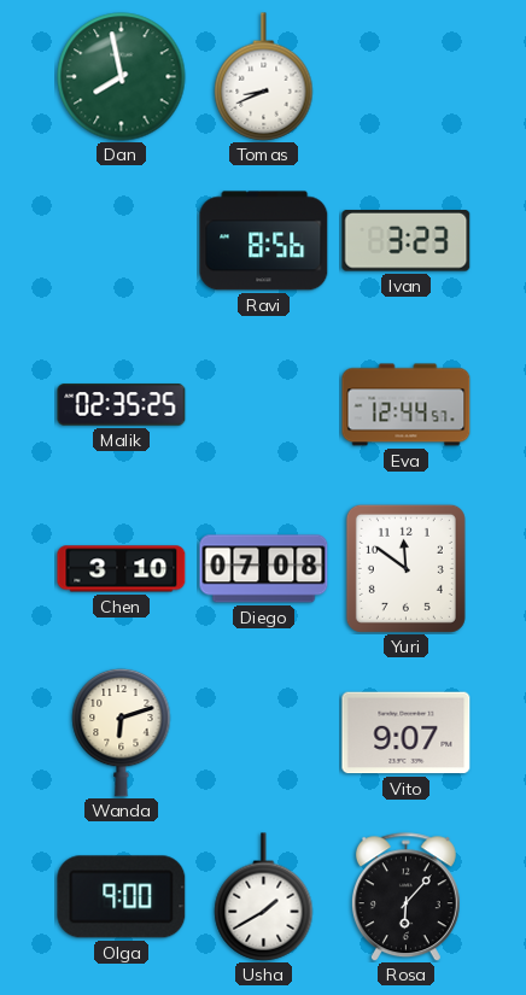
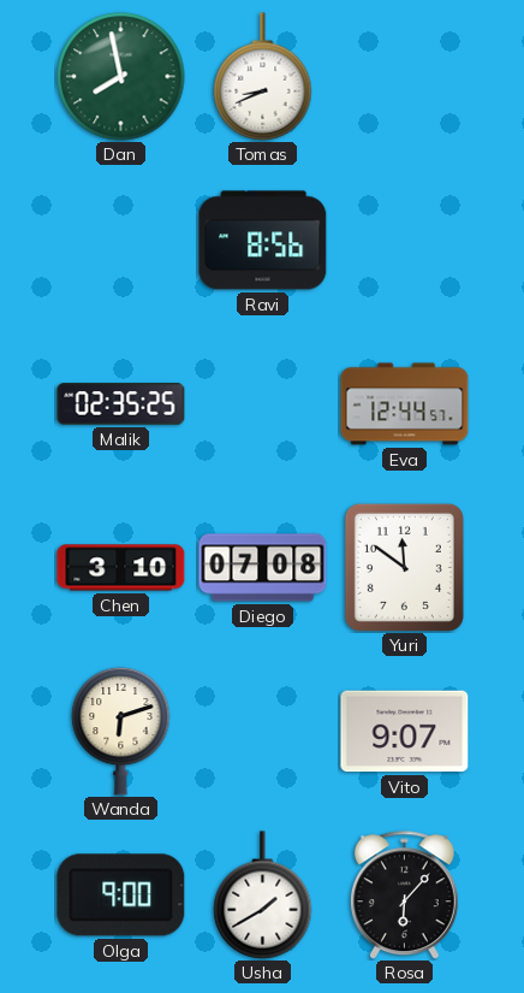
Ivan: 3:23 -> none (407, 241)
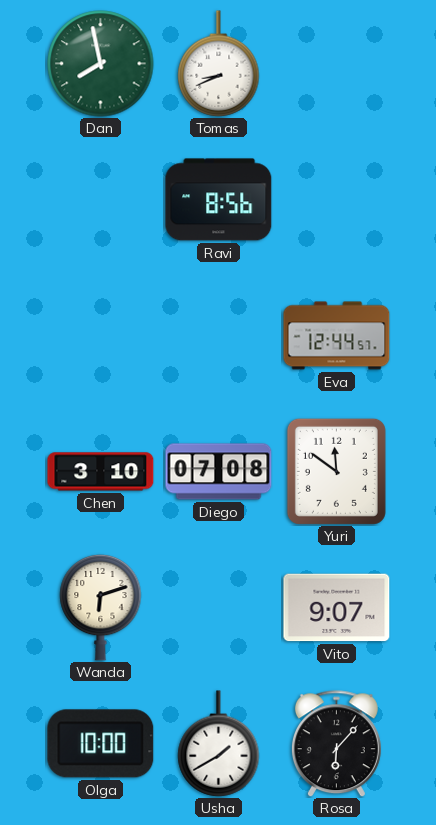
Malik: 02:35 -> none (121, 404)
Olga: 9:00 -> 10:00 (101, 744)
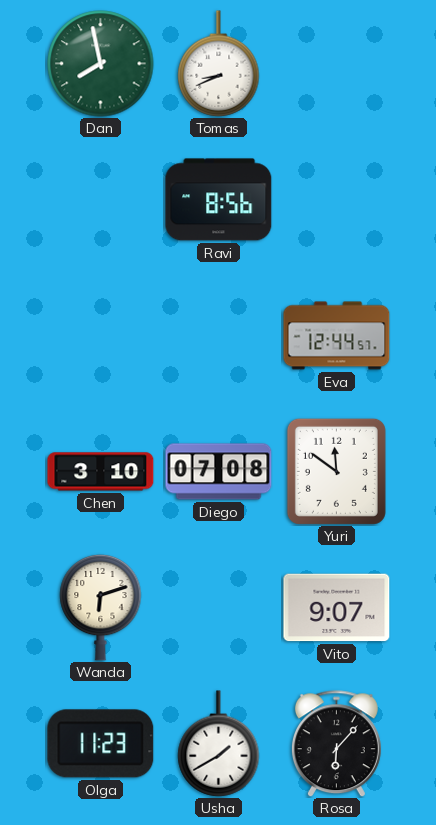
Olga: 10:00 -> 11:23 (101, 744)
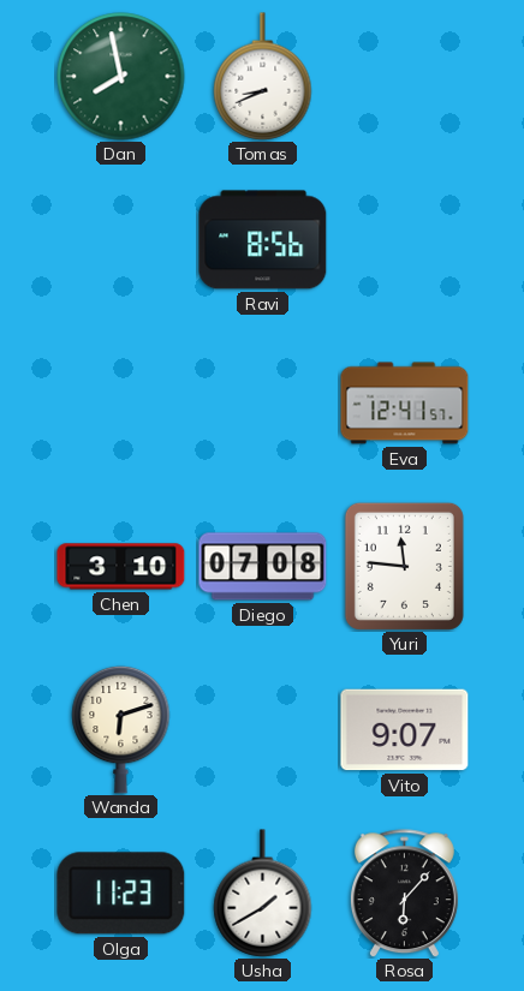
Eva: 12:44 -> 12:41 (405, 404)
Yuri: 11:51 -> 11:46 (404, 566)
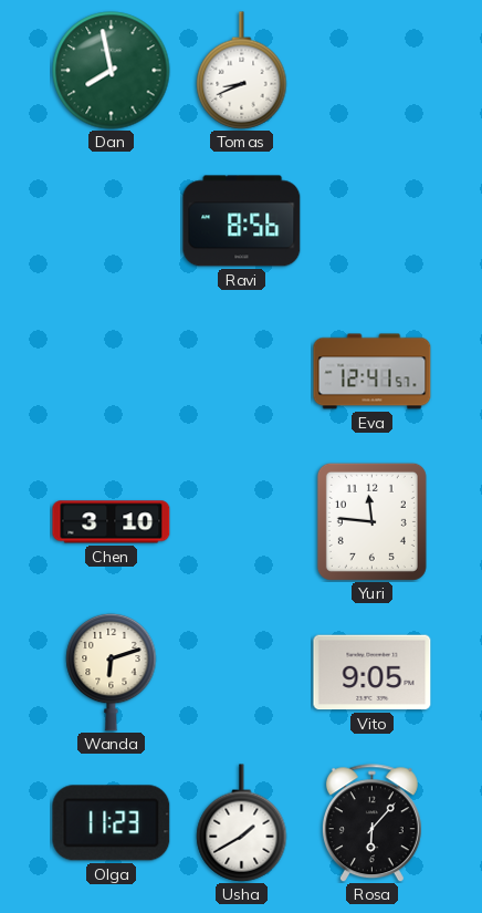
Diego: 07:08 -> none (263, 567)
Vito: 9:07 -> 9:05 (373, 673)
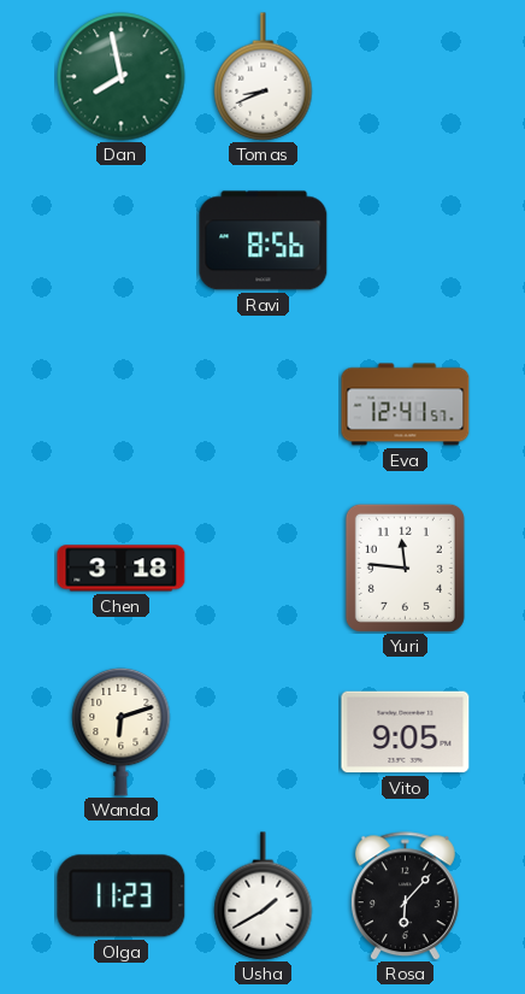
Chen: 3:10 -> 3:18 (122, 569)
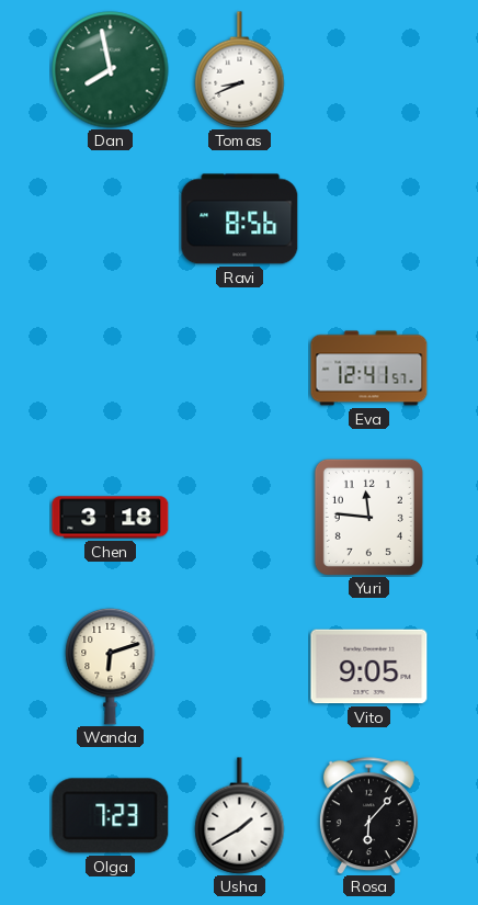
Olga: 11:23 -> 7:23 (111, 816)
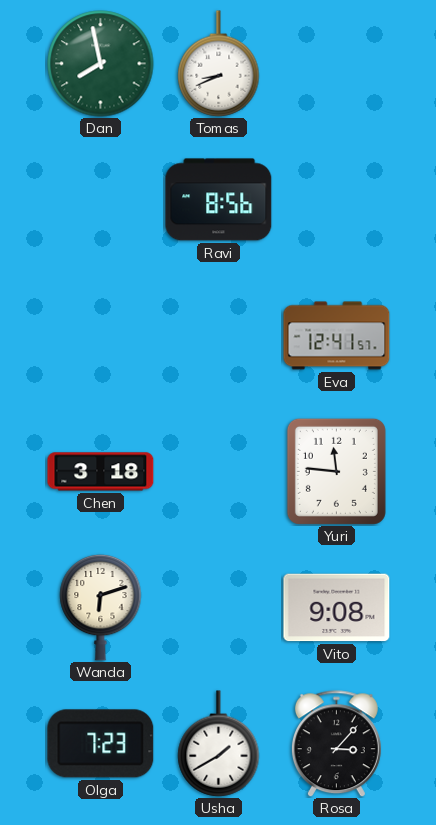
Vito: 9:05 -> 9:08 (337, 608)
Rosa: 6:07 -> 3:07 (336, 744)
